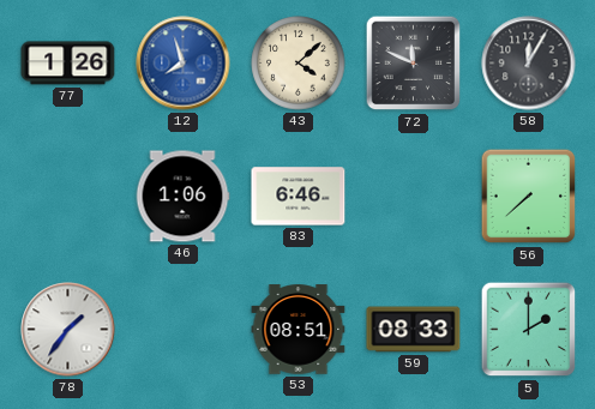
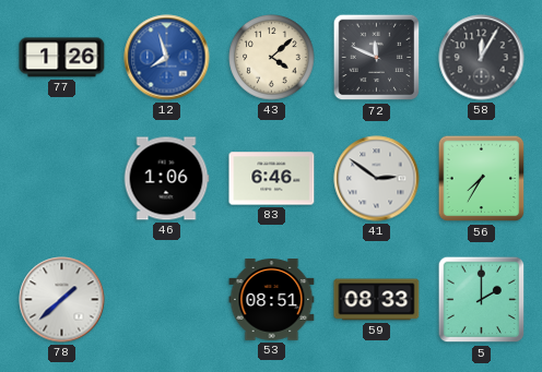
41: none -> 2:51 (377, 179)
56: 7:38 -> 7:35 (482, 179)
78: 1:36 -> 1:38 (62, 300)
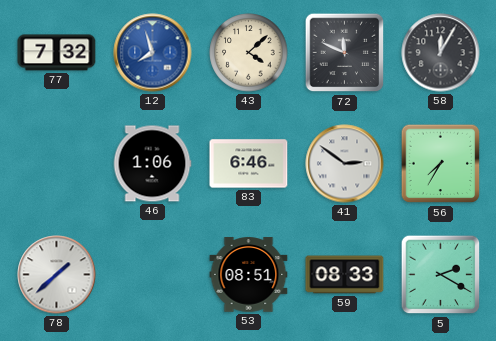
77: 1:26 -> 7:32 (57, 53)
5: 2:00 -> 2:20 (441, 275)
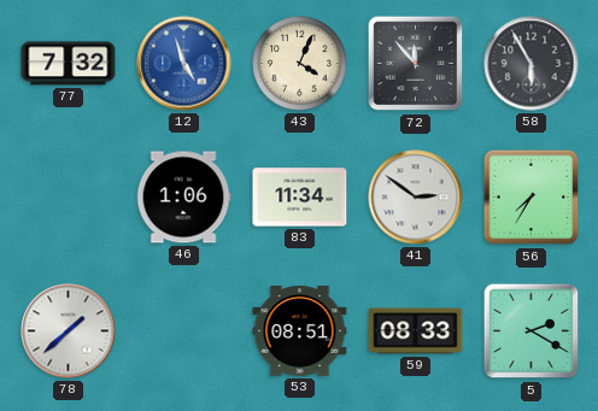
12: 7:57 -> 4:57 (184, 64)
43: 4:08 -> 4:04 (300, 64)
72: 11:49 -> 11:53 (416, 64)
58: 12:05 -> 5:55 (532, 64)
83: 6:46 -> 11:34 (300, 198)
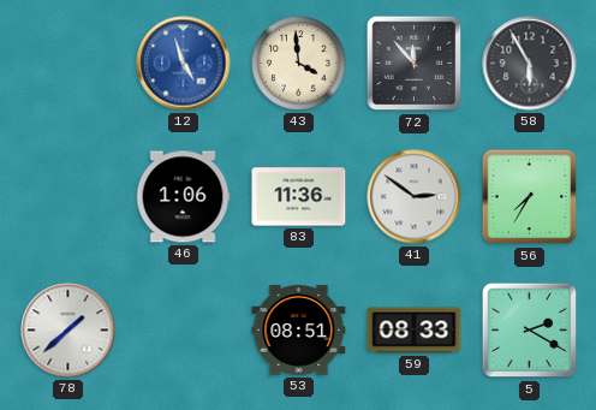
77: 7:32 -> none (69, 64)
43: 4:04 -> 3:59 (299, 64)
83: 11:34 -> 11:36 (299, 197)
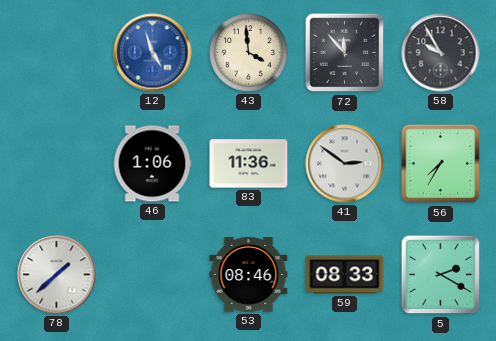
58: 5:55 -> 9:55 (441, 53)
53: 08:51 -> 08:46 (249, 275)
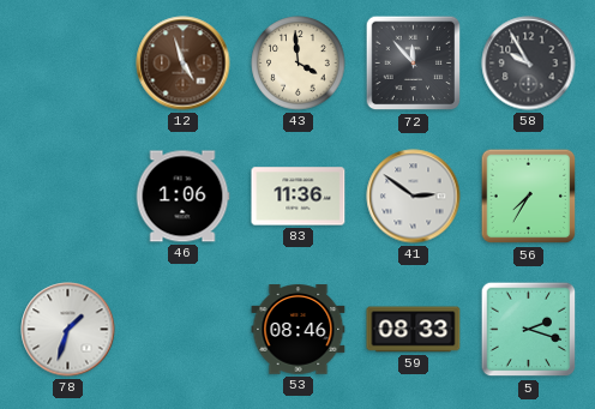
12 dial: blue -> brown (184, 64)
78: 1:38 -> 1:33 (68, 330)
5: 2:20 -> 2:18 (529, 330)
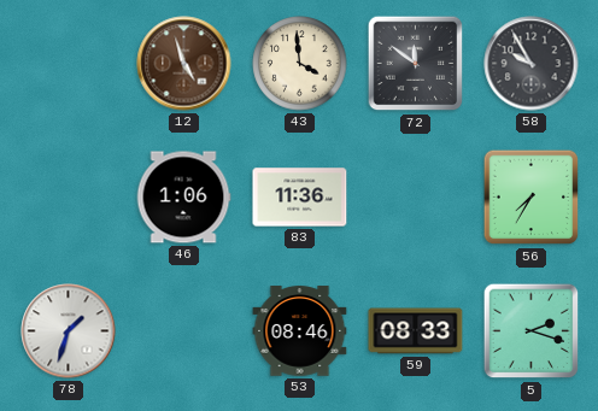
72: 11:53 -> 11:51 (416, 64)
41: 2:51 -> none (414, 197)
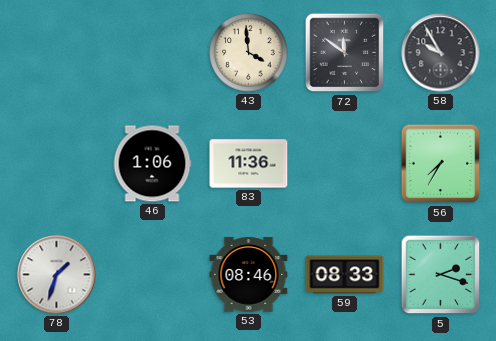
12: 4:57 -> none (184, 64)
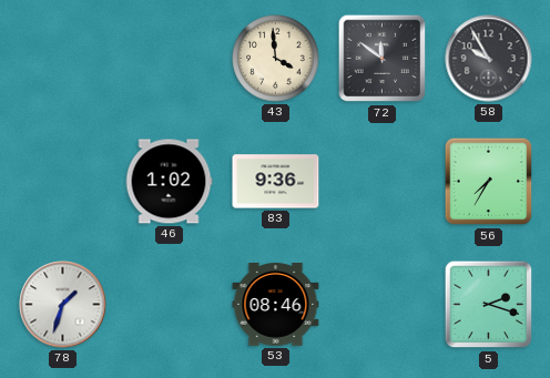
46: 1:06 -> 1:02 (169, 182)
83: 11:36 -> 9:36 (276, 182)
59: 08:33 -> none (345, 275)
